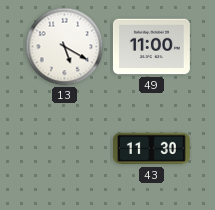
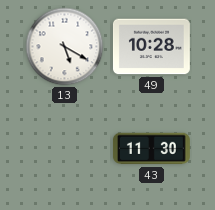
49: 11:00 -> 10:28 (151, 47)
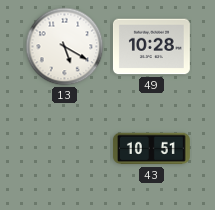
43: 11:30 -> 10:51 (151, 149)
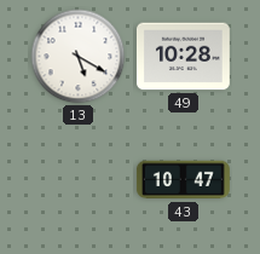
43: 10:51 -> 10:47 (183, 180)
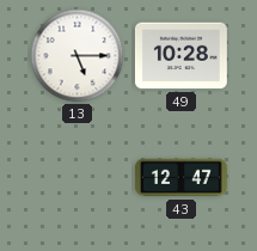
13: 5:20 -> 5:15 (78, 56)
43: 10:47 -> 12:47 (180, 178)
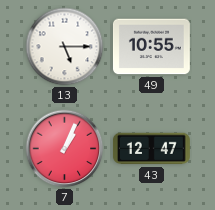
49: 10:28 -> 10:55 (151, 47)
7: none -> 1:04 (65, 149)
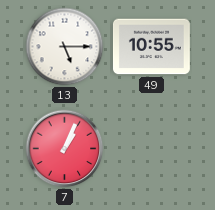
43: 12:47 -> none (151, 149)
